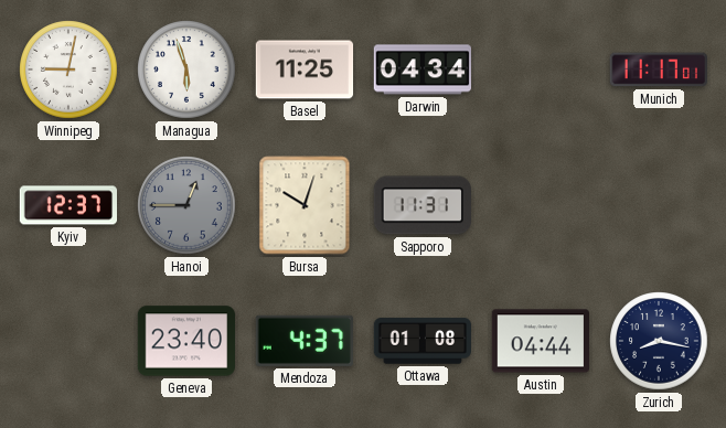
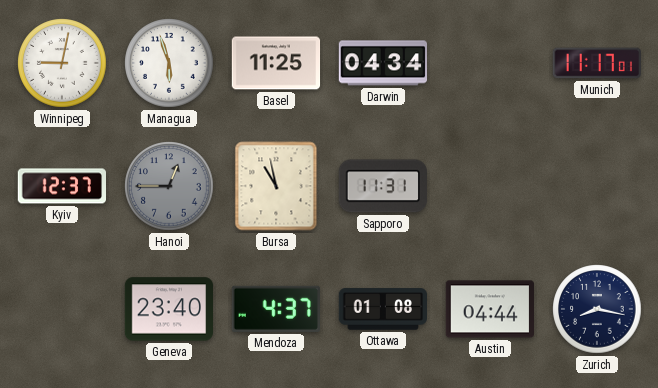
Bursa: 10:03 -> 10:58 (276, 186)
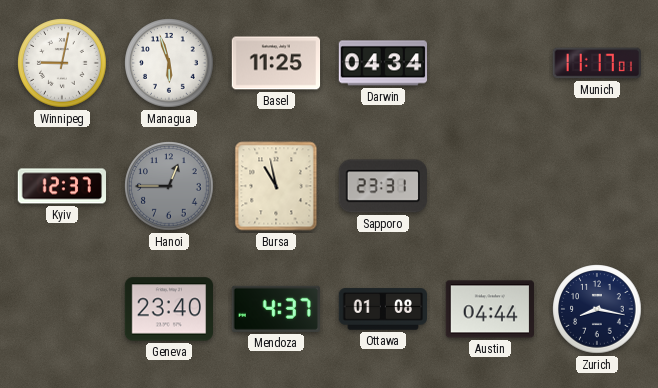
Sapporo: 11:31 -> 23:31 (382, 186)
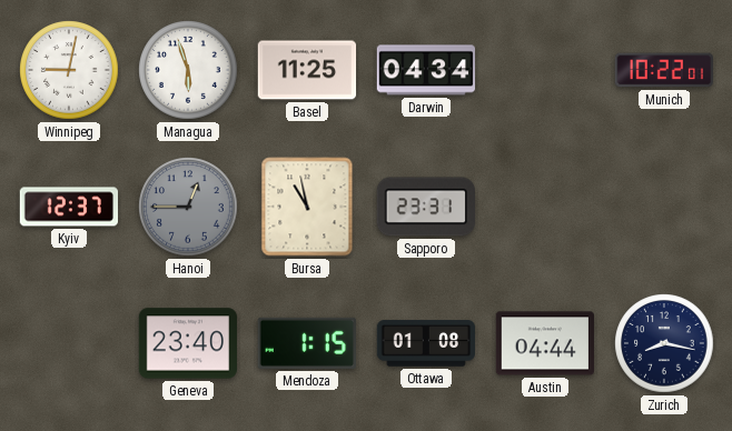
Munich: 11:17 -> 10:22 (664, 70)
Mendoza: 4:37 -> 1:15 (307, 343)
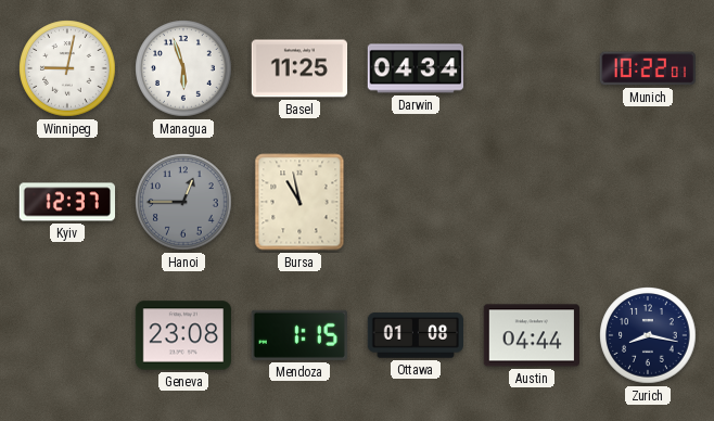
Sapporo: 23:31 -> none (425, 207)
Geneva: 23:40 -> 23:08 (183, 335)
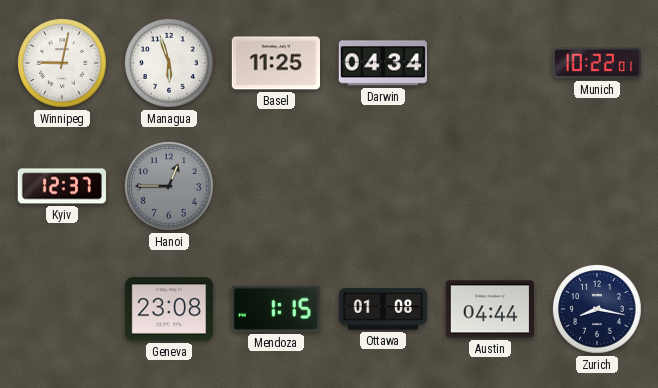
Bursa: 10:58 -> none (299, 202)
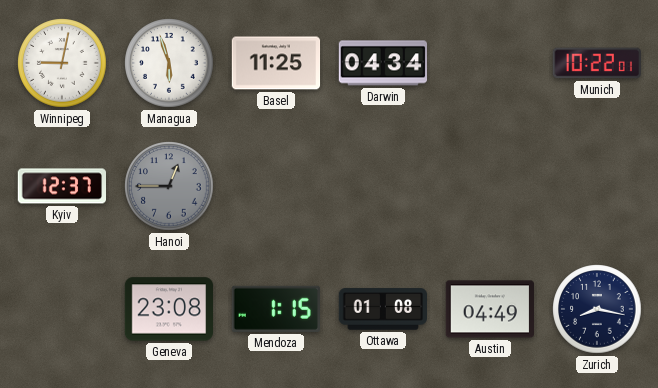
Austin: 04:44 -> 04:49 (489, 309)
